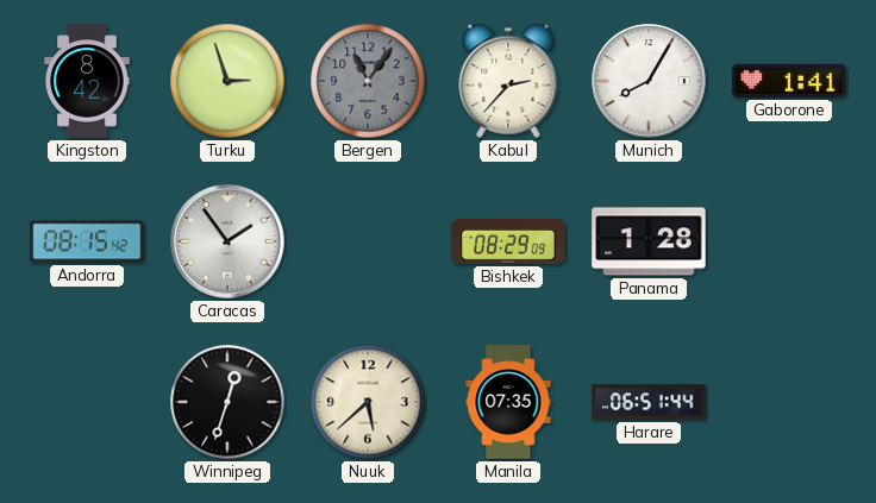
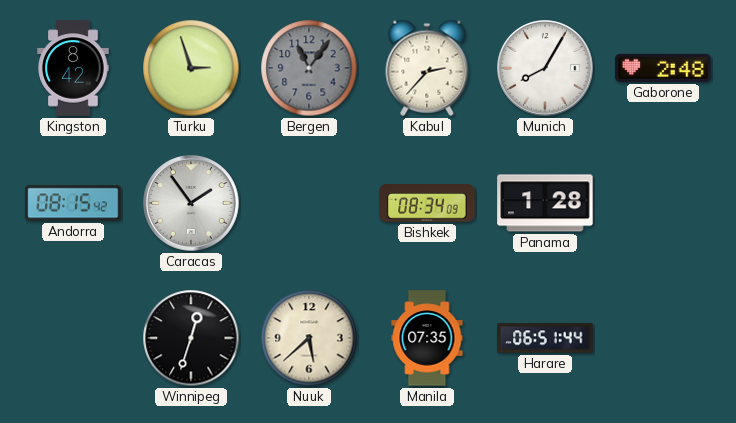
Gaborone: 1:41 -> 2:48 (663, 68)
Bishkek: 08:29 -> 08:34 (427, 203)
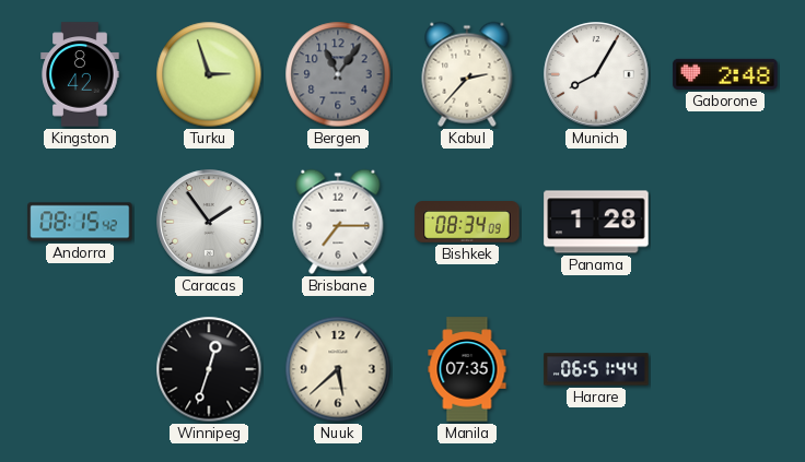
Brisbane: none -> 7:15 (338, 222)
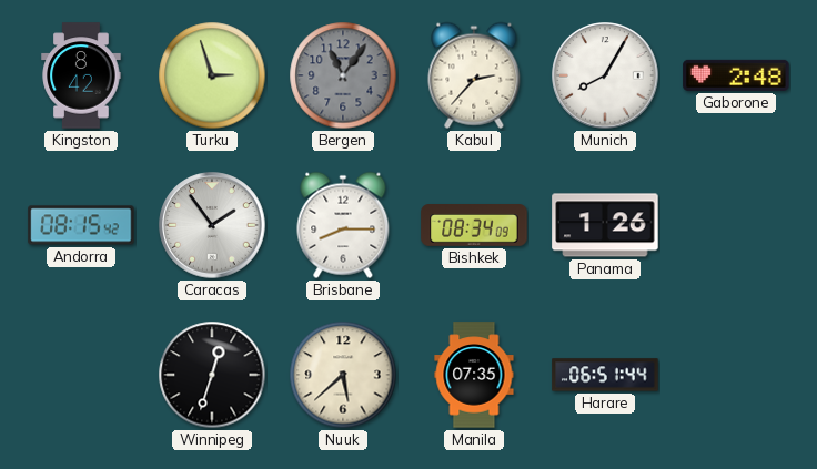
Brisbane: 7:15 -> 8:15 (343, 225)
Panama: 1:28 -> 1:26 (605, 225)
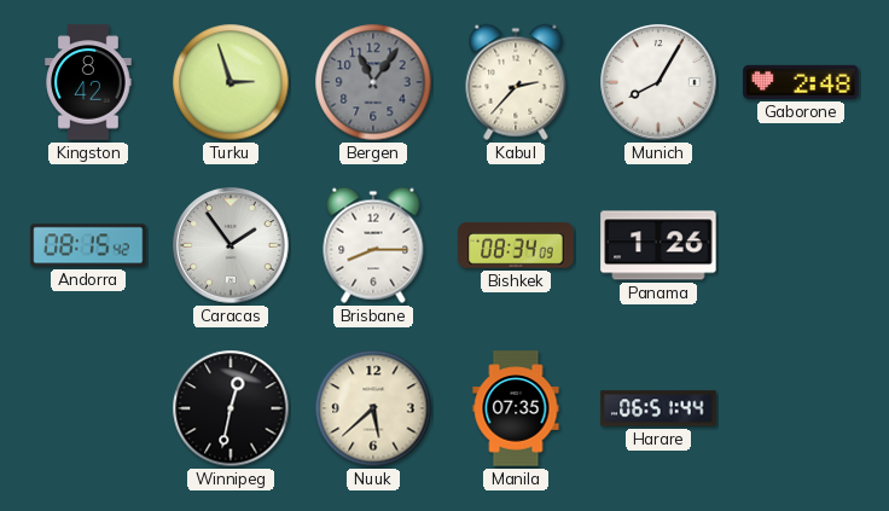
Winnipeg: 12:33 -> 12:32 (231, 408)
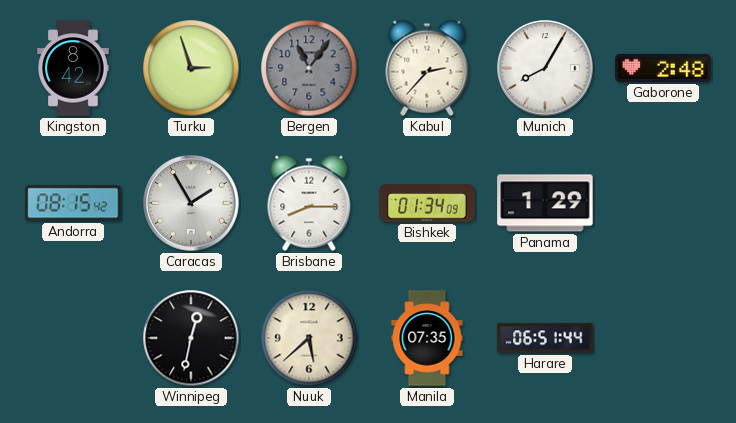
Caracas: 1:54 -> 1:55 (191, 203)
Bishkek: 08:34 -> 01:34 (427, 203)
Panama: 1:26 -> 1:29 (545, 203)
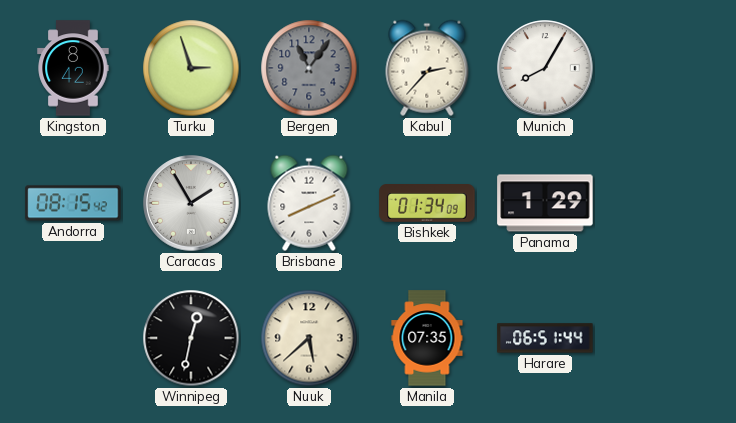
Gaborone: 2:48 -> none (663, 68)
Brisbane: 8:15 -> 8:11 (309, 203)
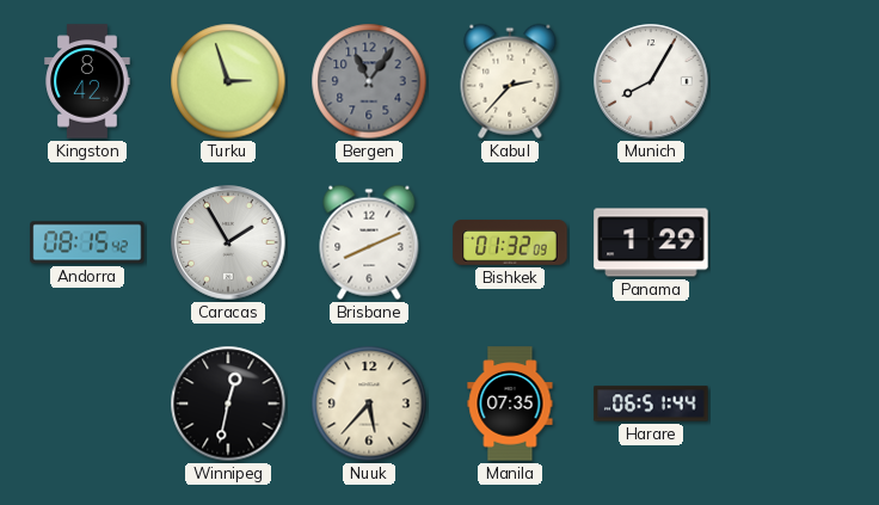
Bishkek: 01:34 -> 01:32 (510, 242)
Nuuk: 5:38 -> 5:37 (369, 404)
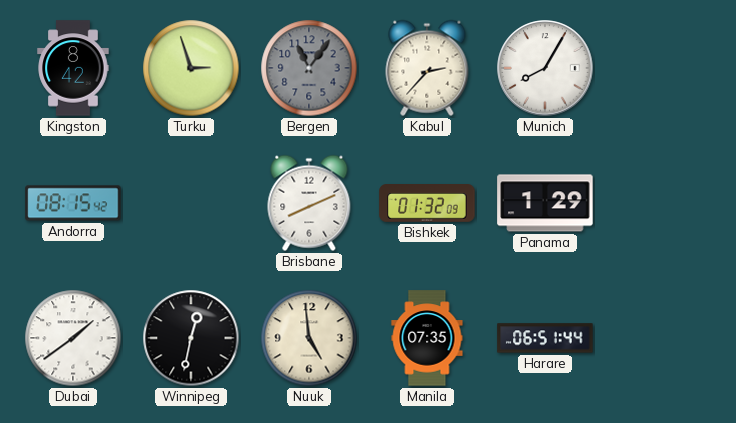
Caracas: 1:55 -> none (228, 242)
Dubai: none -> 1:39 (73, 338)
Nuuk: 5:37 -> 4:59 (309, 338)
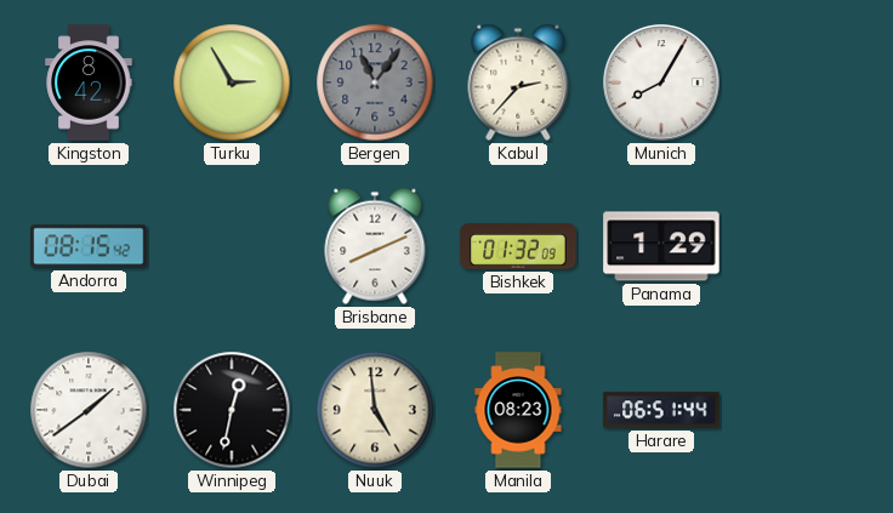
Turku: 2:57 -> 2:55 (232, 82)
Manila: 07:35 -> 08:23 (518, 410)
